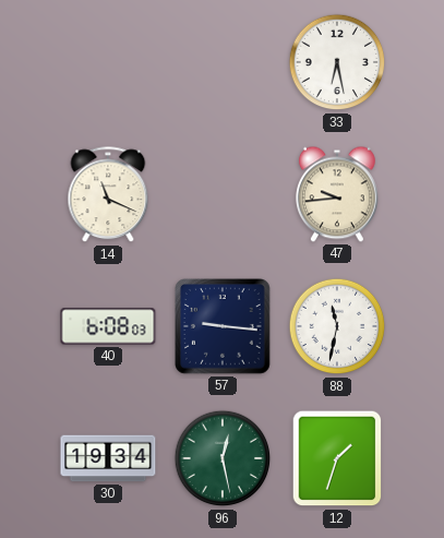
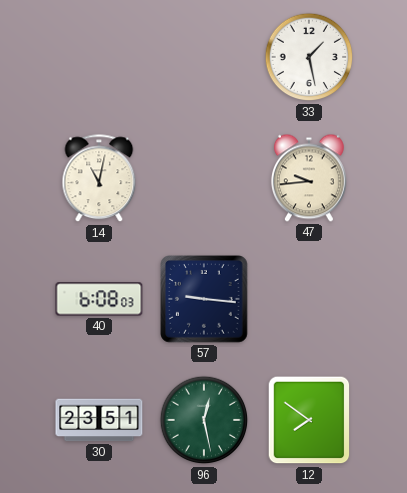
33: 6:28 -> 1:28 (309, 57)
14: 11:19 -> 11:02 (99, 179)
88: 11:32 -> none (337, 326)
30: 19:34 -> 23:51 (99, 420)
12: 1:33 -> 7:51 (309, 420)
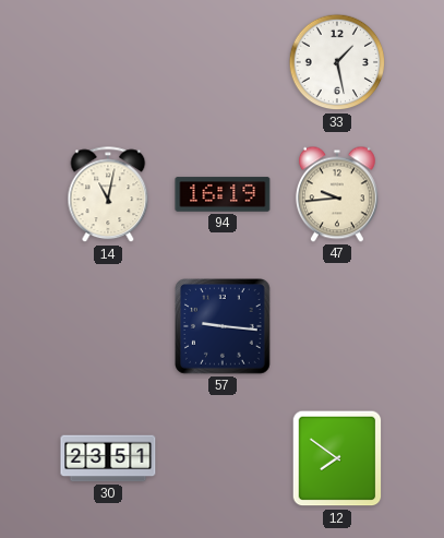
94: none -> 16:19 (223, 194)
40: 6:08 -> none (99, 299)
96: 12:28 -> none (204, 420)
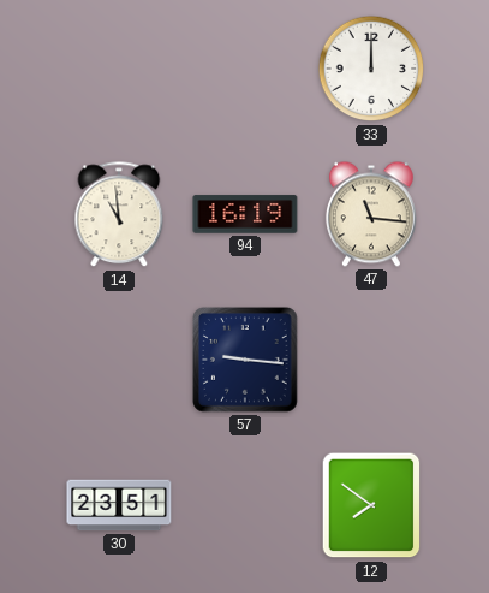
33: 1:28 -> 12:00 (371, 69)
14: 11:02 -> 10:59 (119, 215)
47: 9:44 -> 11:16 (371, 214)
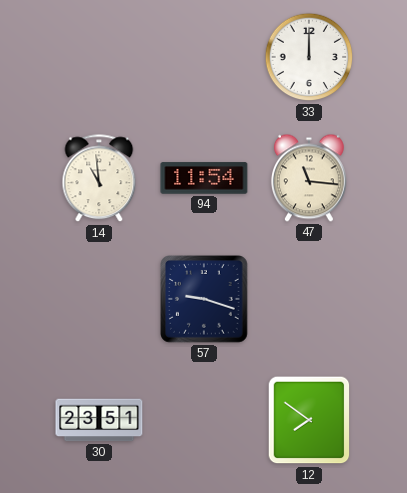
94: 16:19 -> 11:54 (204, 178)
57: 9:16 -> 9:18 (205, 300)
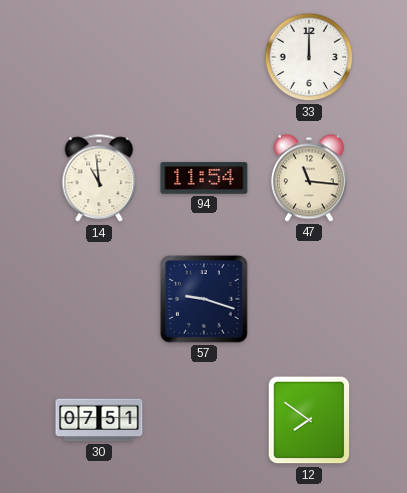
30: 23:51 -> 07:51 (99, 420)
